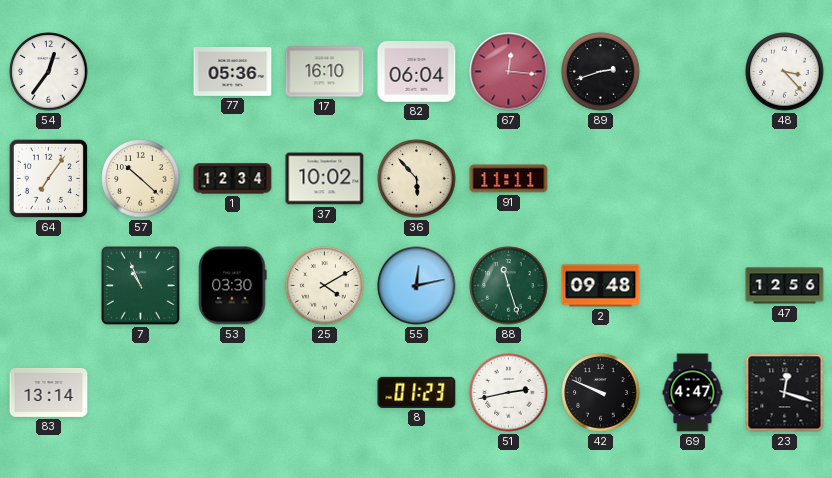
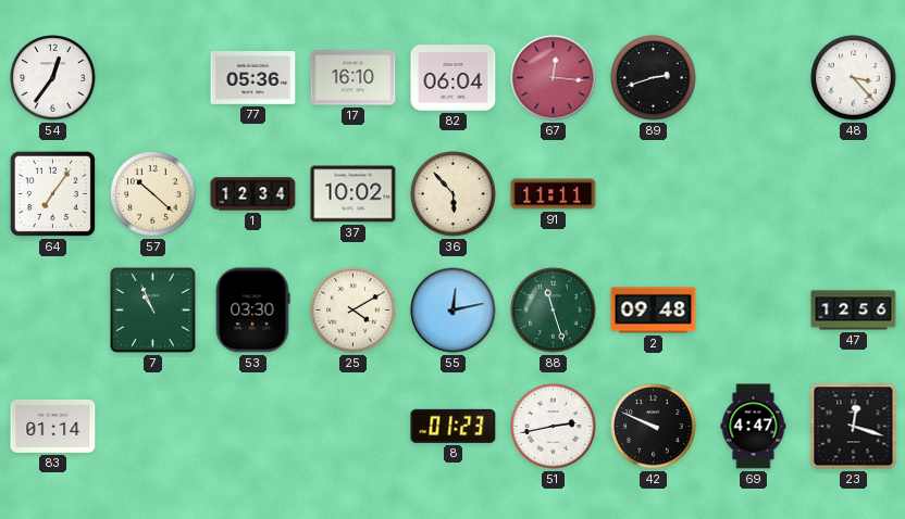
83: 13:14 -> 01:14 (53, 426)
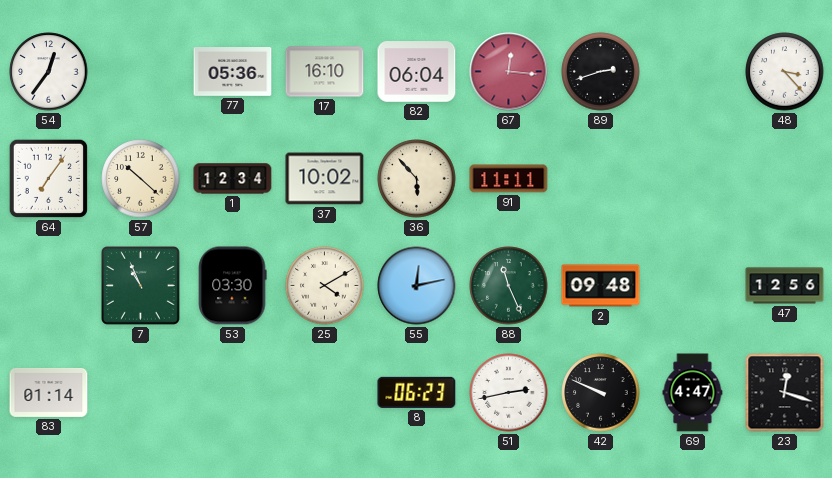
88: 11:27 -> 11:26 (509, 286)
8: 01:23 -> 06:23 (417, 392)
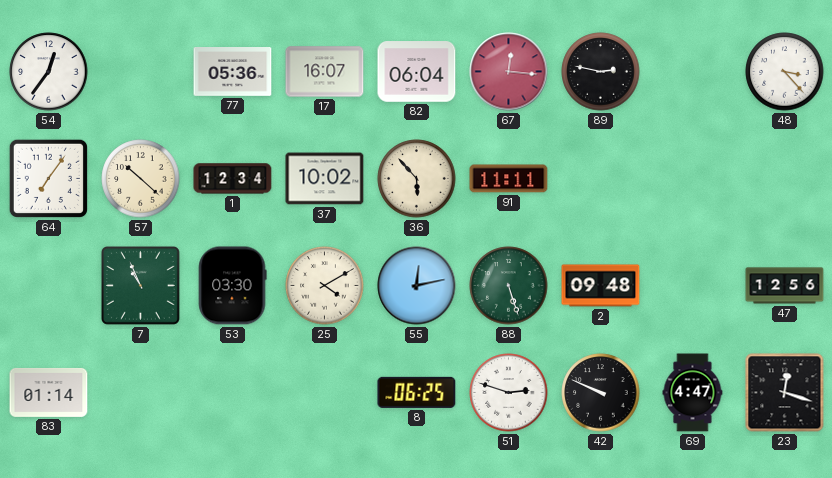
17: 16:10 -> 16:07 (325, 72)
89: 2:42 -> 2:47 (601, 72)
88: 11:26 -> 5:27 (509, 286)
8: 06:23 -> 06:25 (417, 392)
51: 2:43 -> 2:48 (509, 393)
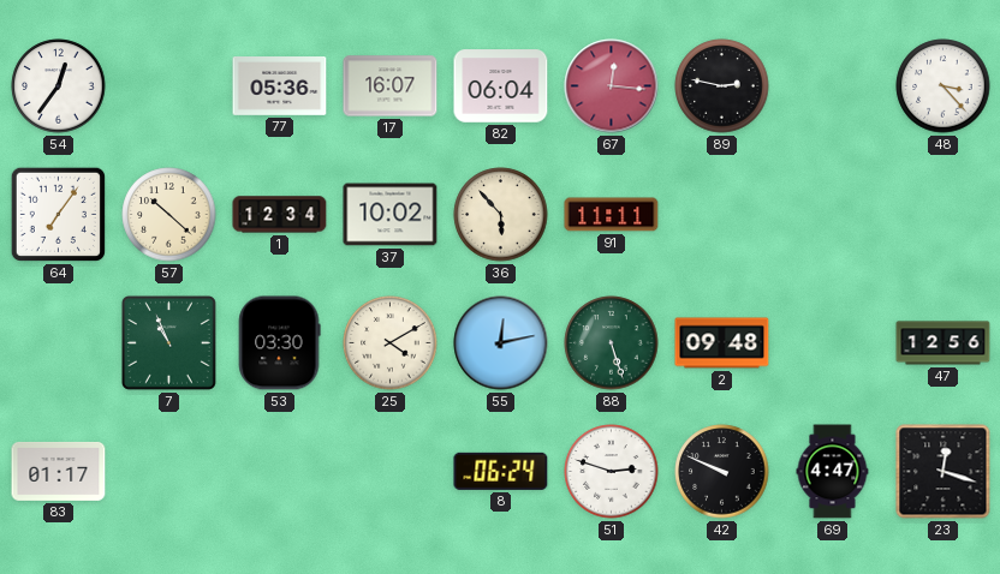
83: 01:14 -> 01:17 (59, 471)
8: 06:25 -> 06:24 (501, 471)
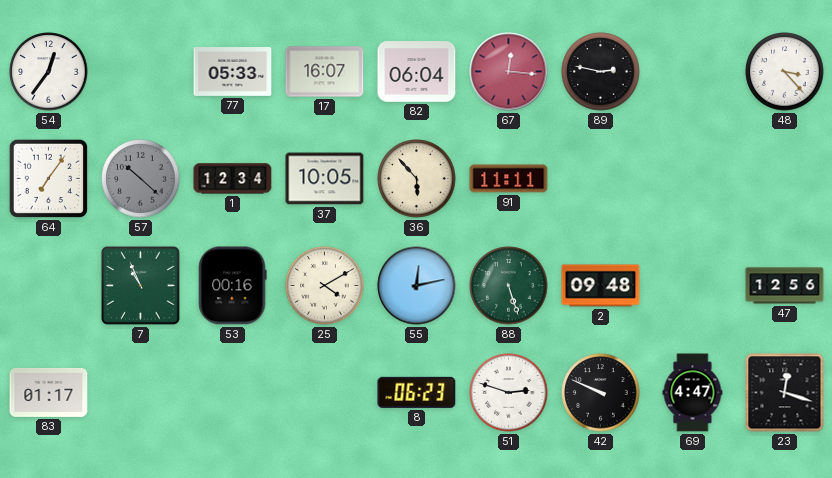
77: 05:36 -> 05:33 (233, 72)
57 dial: cream -> grey (141, 179)
37: 10:02 -> 10:05 (325, 179)
53: 03:30 -> 00:16 (232, 286)
8: 06:24 -> 06:23 (417, 392)
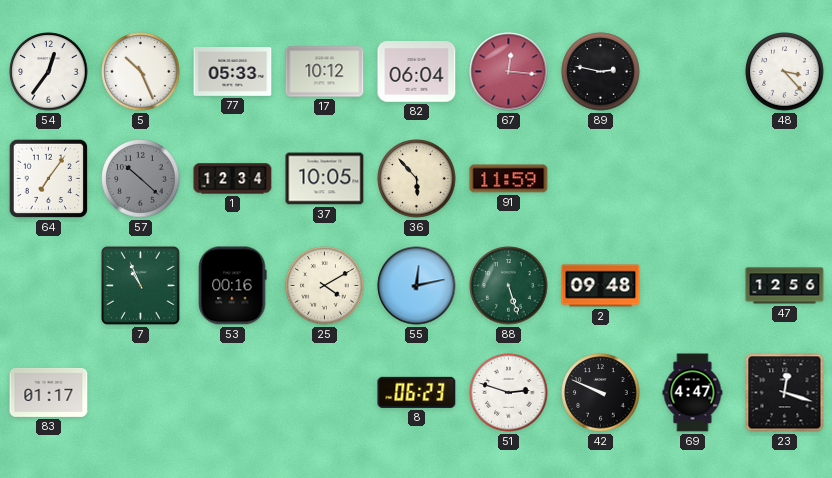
5: none -> 10:26 (141, 72)
17: 16:07 -> 10:12 (325, 72)
91: 11:11 -> 11:59 (509, 179)
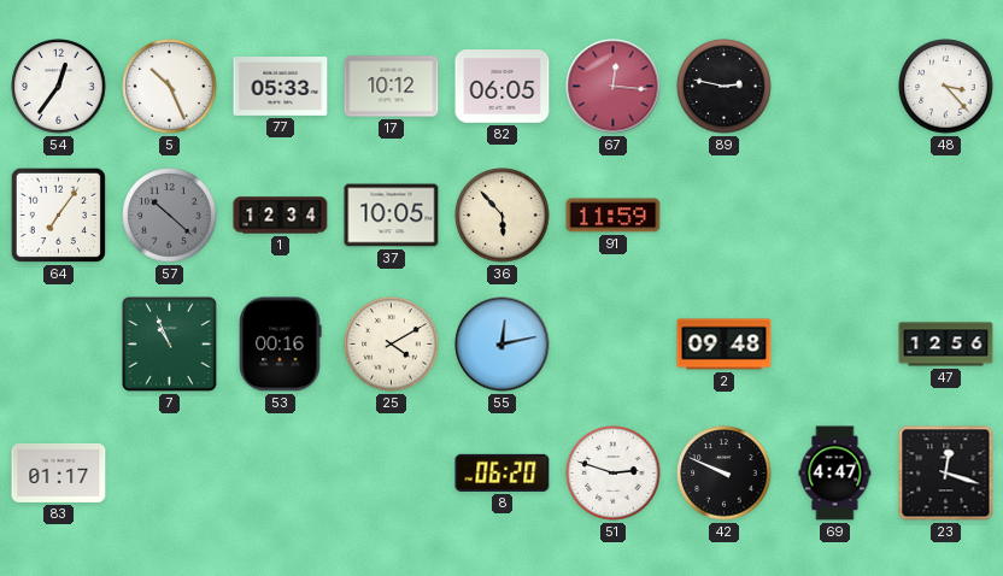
82: 06:04 -> 06:05 (503, 87)
88: 5:27 -> none (509, 286)
8: 06:23 -> 06:20 (503, 472)
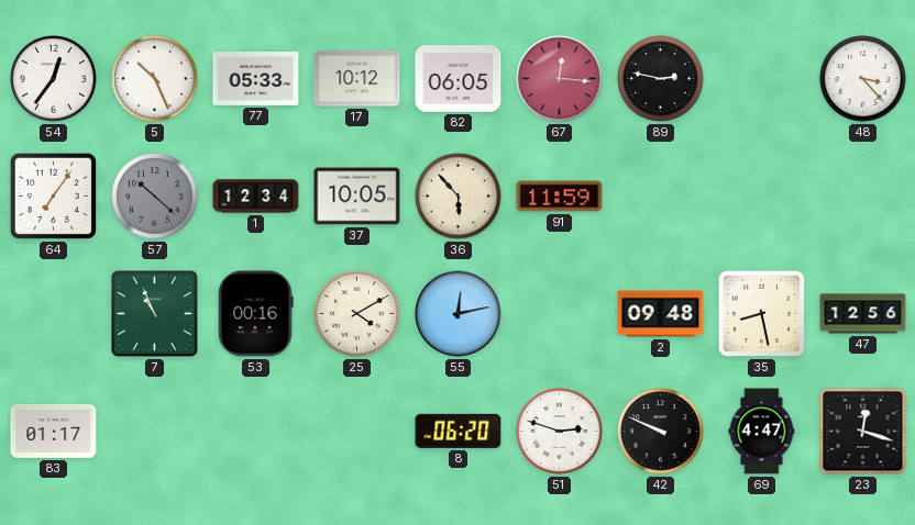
35: none -> 8:28 (761, 313)
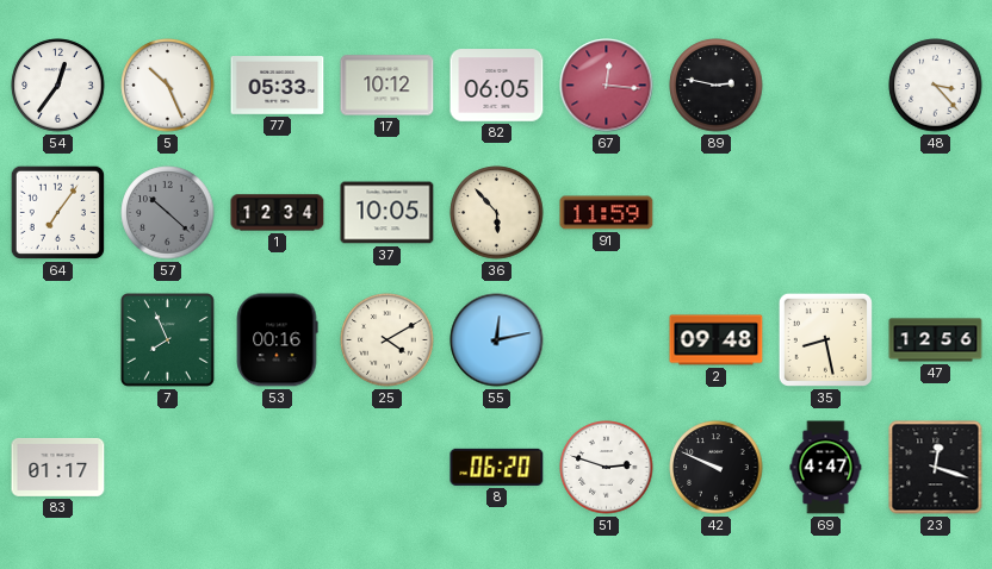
7: 10:56 -> 7:56 (167, 339)
